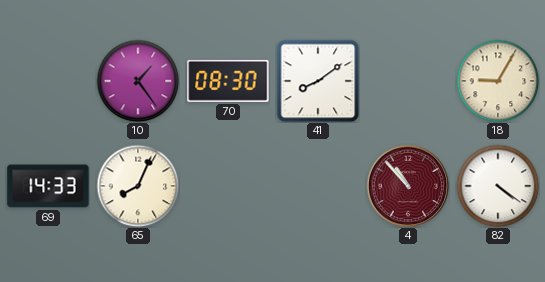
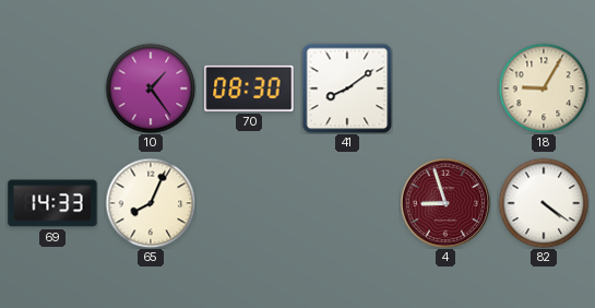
4: 10:53 -> 8:57 (445, 203)
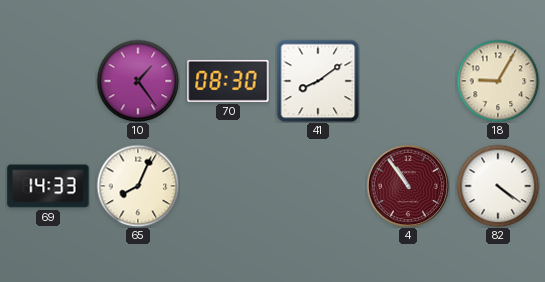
4: 8:57 -> 10:54 (408, 186)
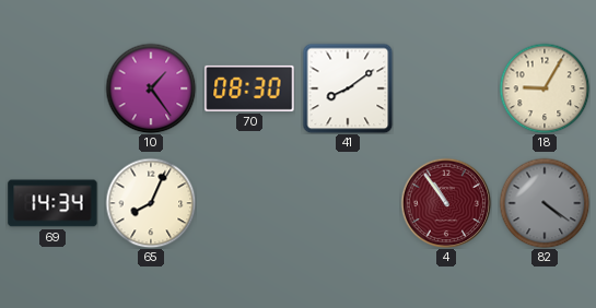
69: 14:33 -> 14:34 (52, 203)
82 dial: white -> grey (545, 203)
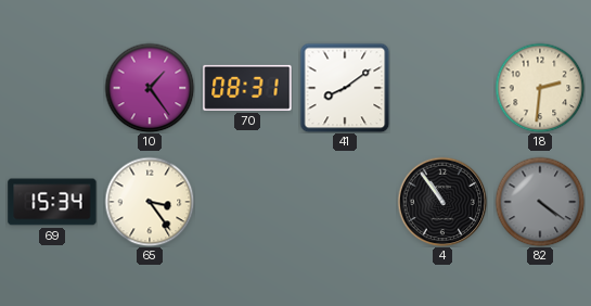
70: 08:30 -> 08:31 (247, 88)
18: 9:05 -> 2:31 (540, 88)
69: 14:34 -> 15:34 (52, 202)
65: 8:04 -> 3:24 (150, 202)
4 dial: burgundy -> black (442, 202)
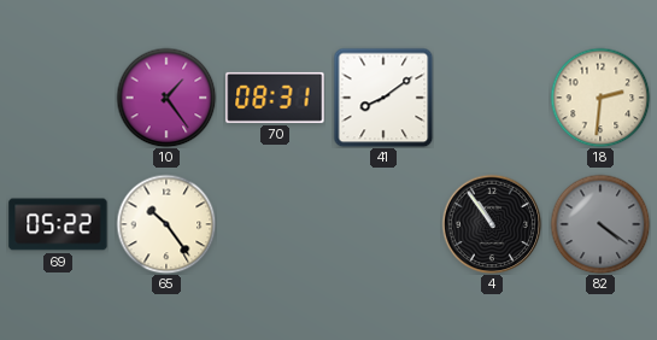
69: 15:34 -> 05:22 (58, 224)
65: 3:24 -> 10:24 (166, 224)
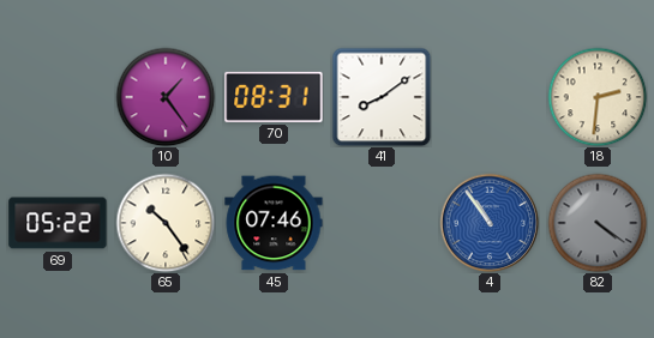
45: none -> 07:46 (274, 223)
4 dial: black -> blue (490, 223)
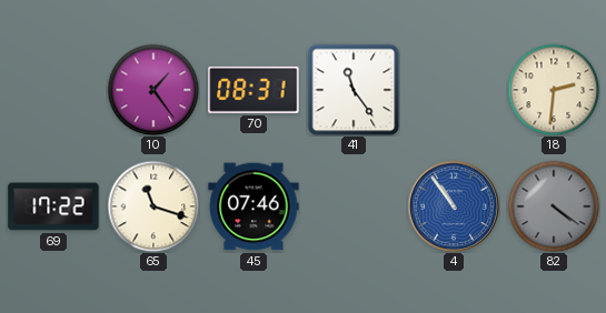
41: 8:09 -> 11:24 (354, 90)
69: 05:22 -> 17:22 (53, 206)
65: 10:24 -> 11:18 (153, 206)
